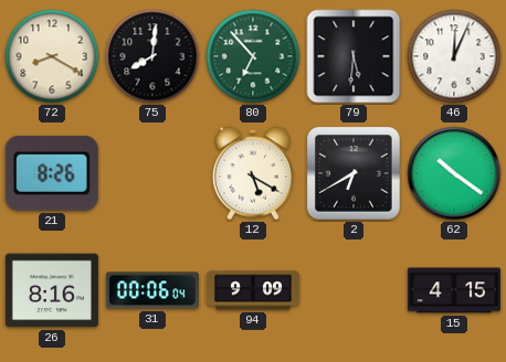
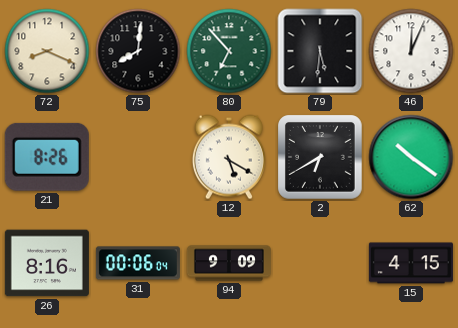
72: 8:20 -> 8:19 (47, 51)
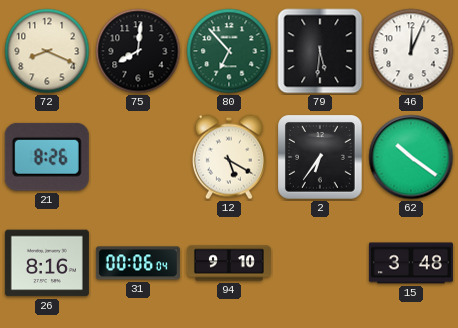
2: 6:40 -> 6:36 (321, 158)
94: 9:09 -> 9:10 (229, 263)
15: 4:15 -> 3:48 (411, 263)
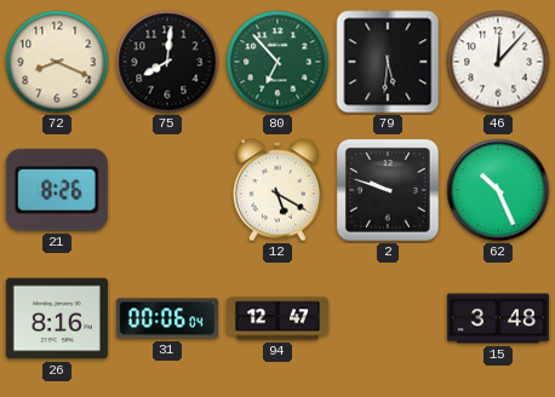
46: 12:04 -> 12:07 (498, 62)
2: 6:36 -> 9:48 (389, 191)
62: 10:21 -> 10:26 (498, 190)
94: 9:10 -> 12:47 (277, 318)
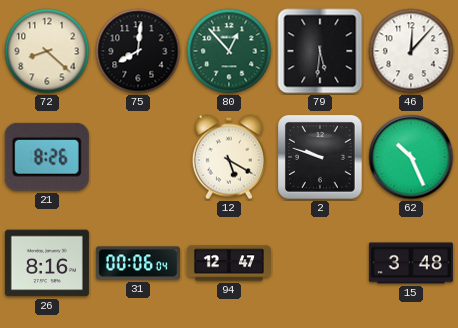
72: 8:19 -> 8:22 (47, 51)
80: 6:53 -> 12:53 (229, 51)
